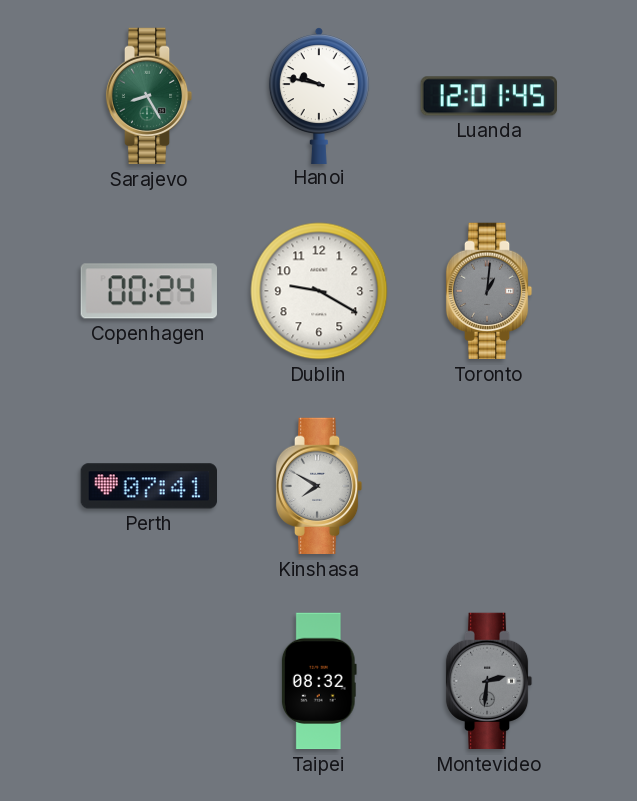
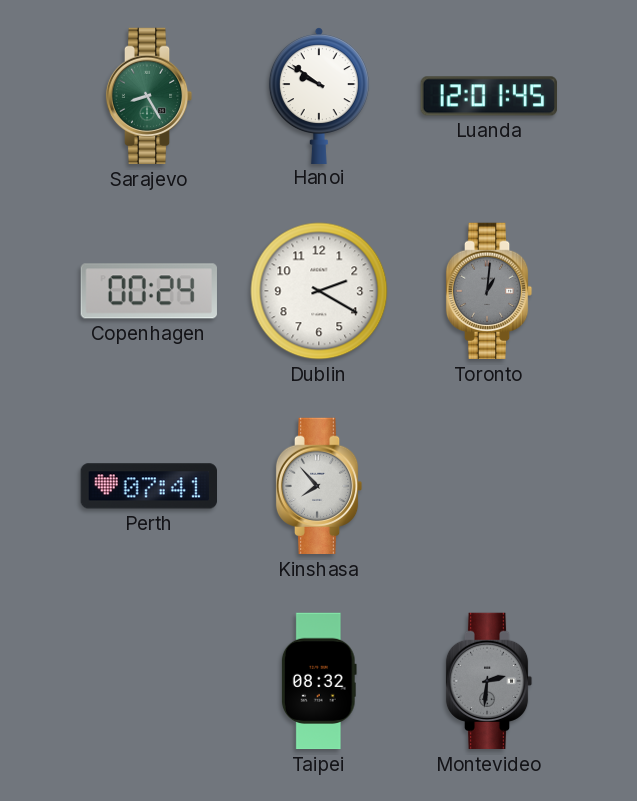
Hanoi: 9:47 -> 9:51 (319, 95)
Dublin: 9:20 -> 2:20 (319, 291)
Kinshasa: 7:50 -> 7:53 (319, 486)
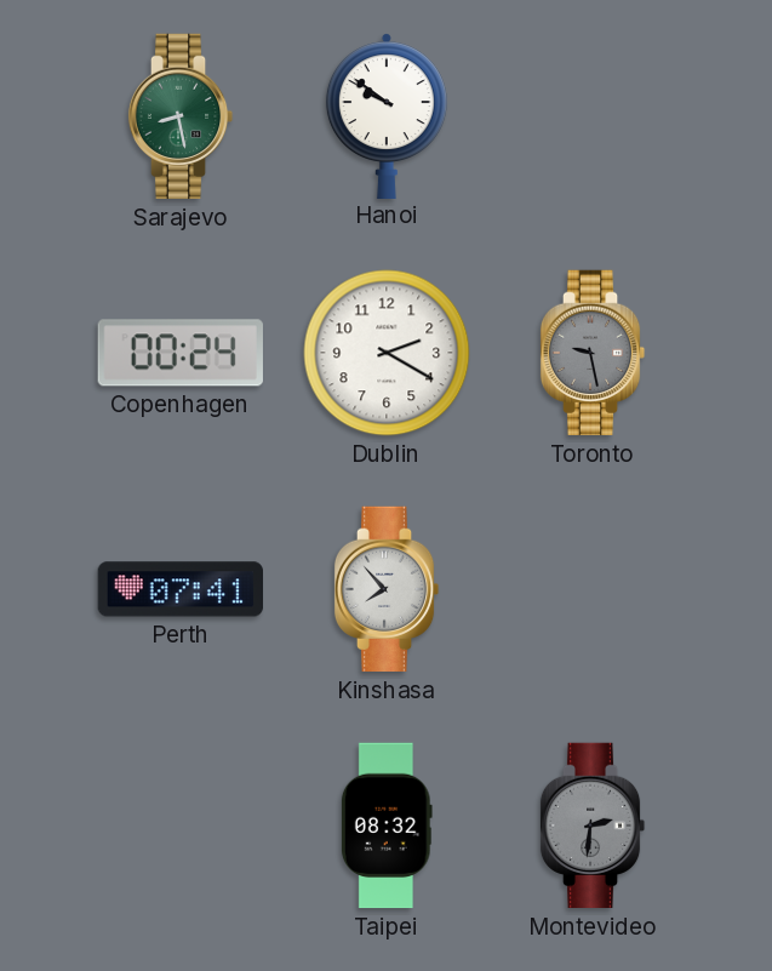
Sarajevo: 8:25 -> 8:28 (181, 116)
Luanda: 12:01 -> none (488, 96)
Toronto: 1:01 -> 9:28 (593, 353)
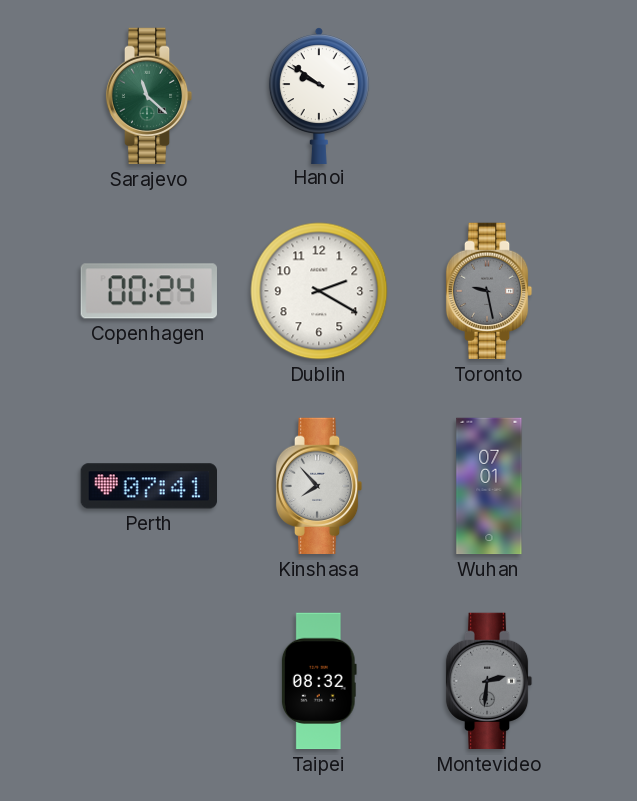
Sarajevo: 8:28 -> 11:22 (149, 96)
Wuhan: none -> 07:01 (489, 486)
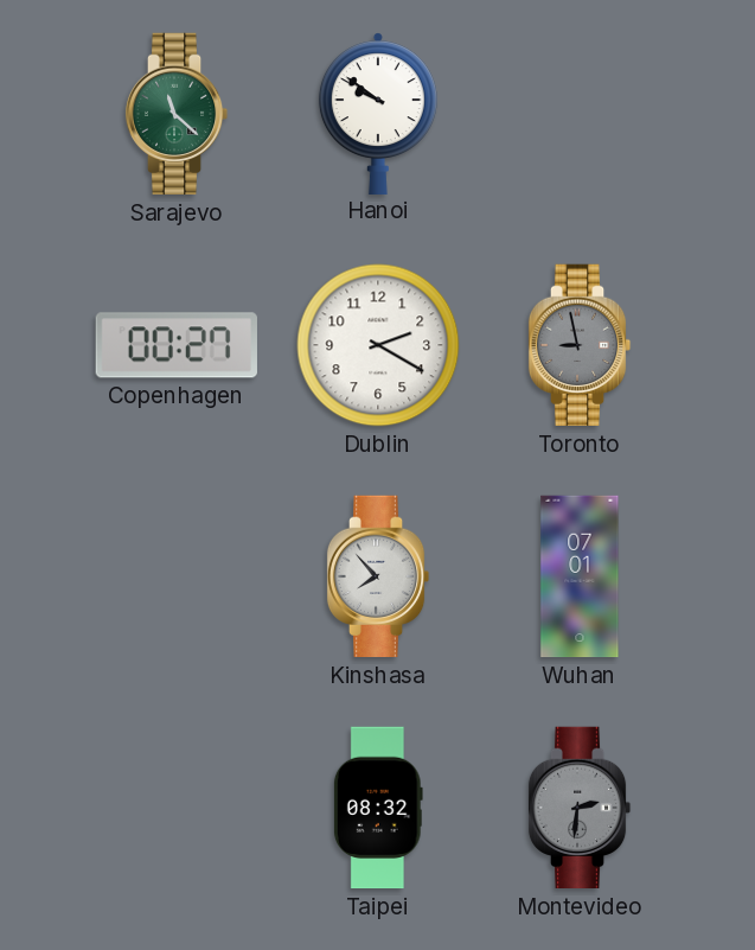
Copenhagen: 00:24 -> 00:27 (177, 345)
Toronto: 9:28 -> 8:58 (580, 345)
Perth: 07:41 -> none (148, 486)
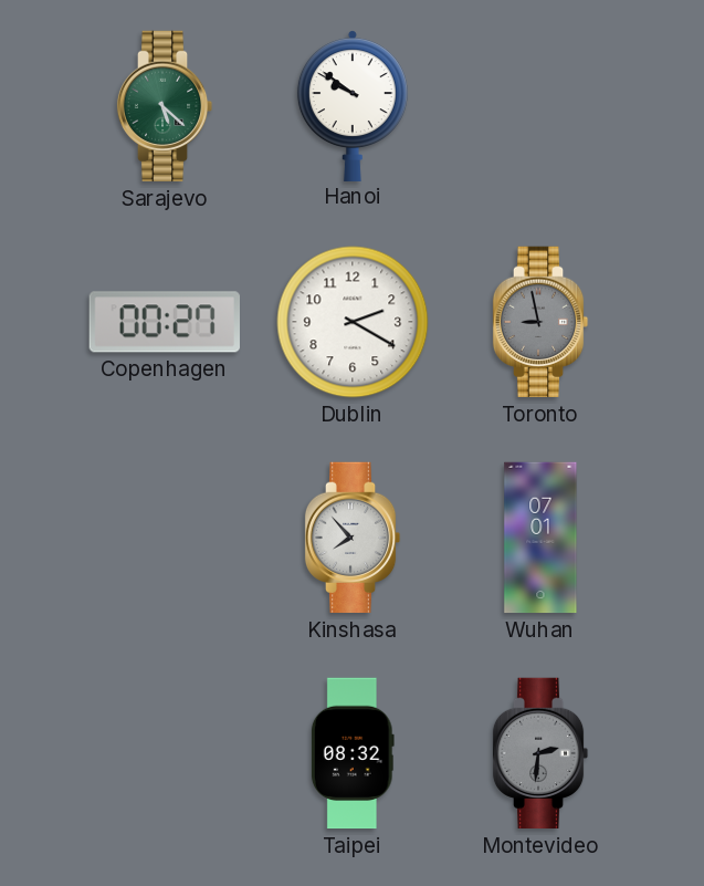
Sarajevo: 11:22 -> 5:22 (165, 106)
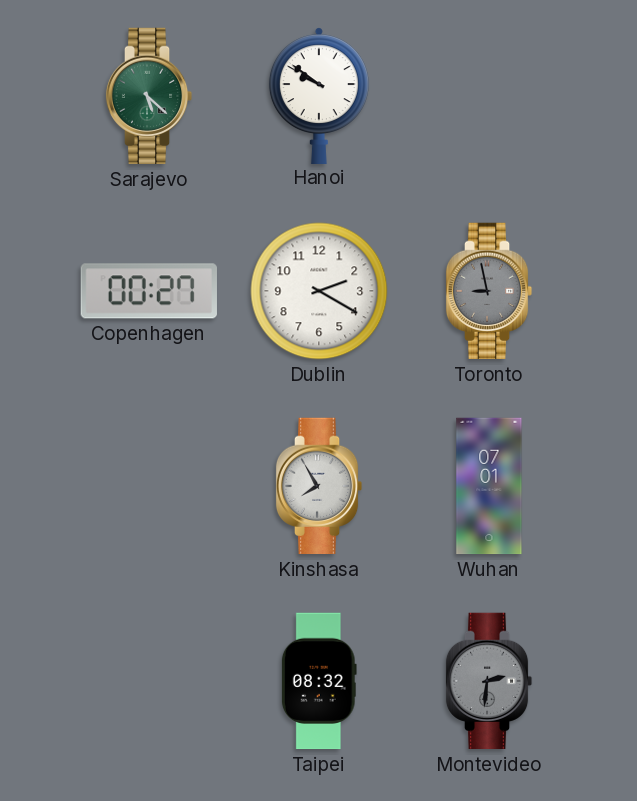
Kinshasa: 7:53 -> 7:55 (319, 486)
